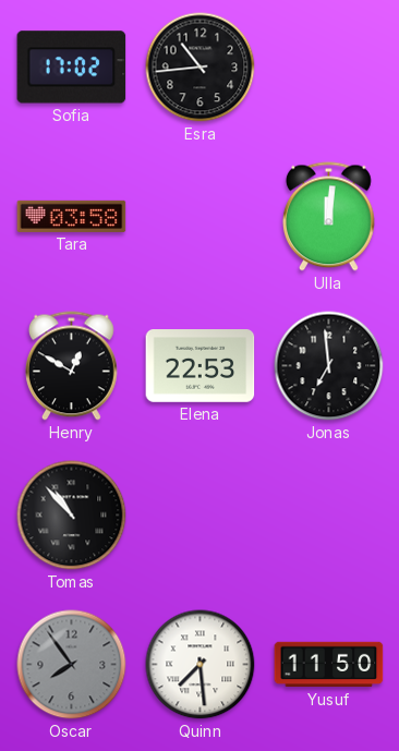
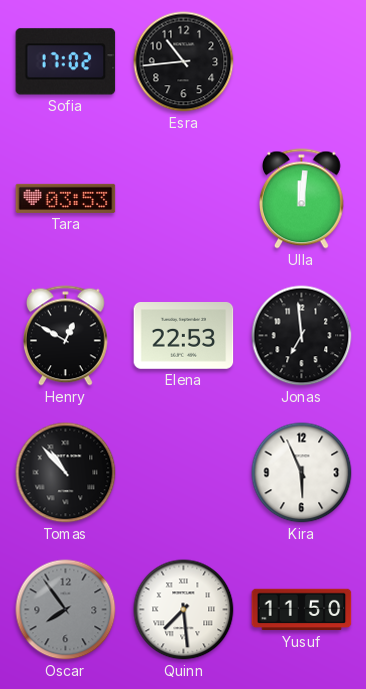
Tara: 03:58 -> 03:53 (66, 198)
Kira: none -> 5:56 (302, 473)
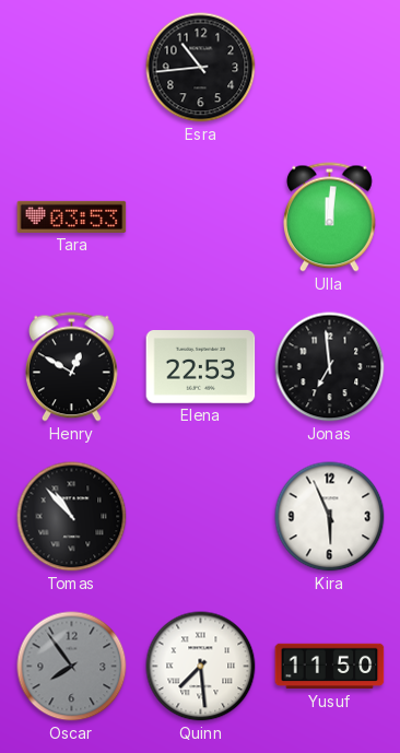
Sofia: 17:02 -> none (66, 62)
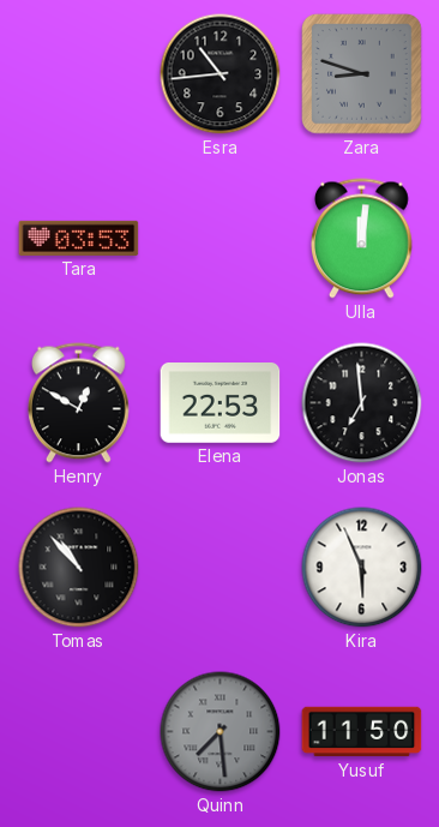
Zara: none -> 8:48 (362, 74)
Oscar: 7:54 -> none (72, 667)
Quinn dial: white -> grey (221, 732)
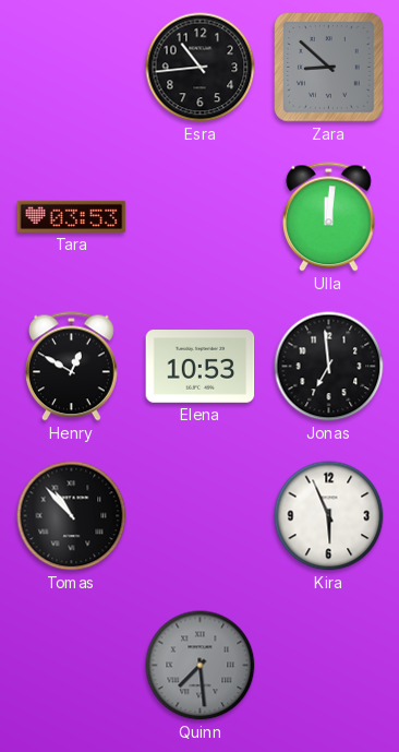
Zara: 8:48 -> 8:52 (329, 68)
Elena: 22:53 -> 10:53 (201, 367)
Yusuf: 11:50 -> none (362, 732)
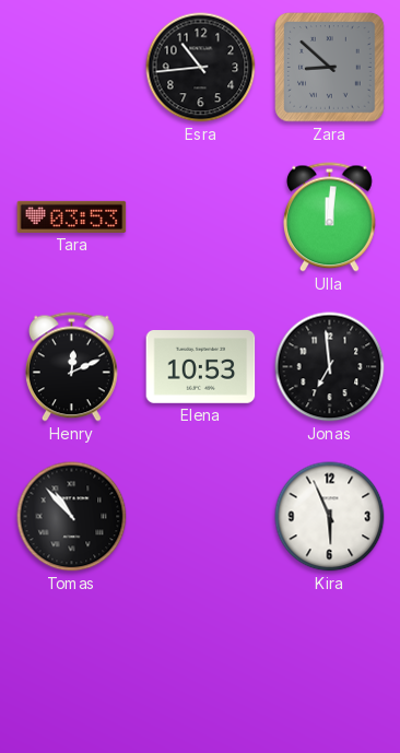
Henry: 12:50 -> 12:11 (71, 367)
Quinn: 7:29 -> none (201, 666)
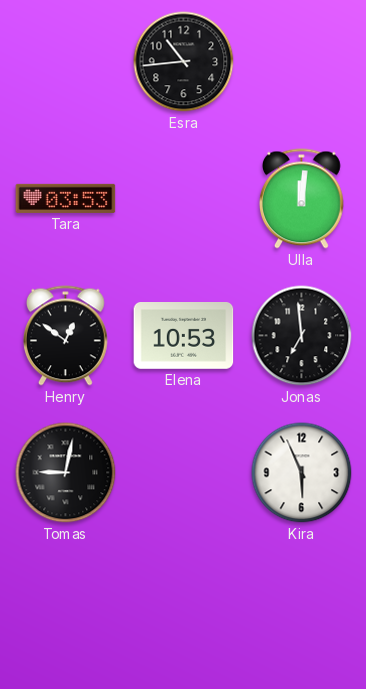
Zara: 8:52 -> none (330, 68)
Henry: 12:11 -> 12:51 (65, 336)
Tomas: 10:53 -> 9:02 (66, 473)
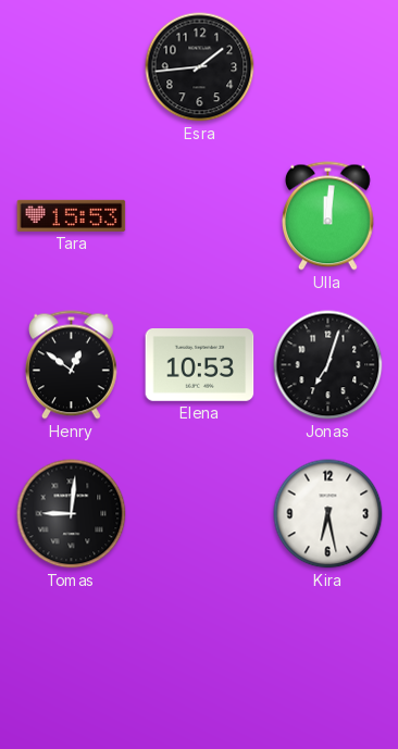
Esra: 10:44 -> 1:44 (200, 67)
Tara: 03:53 -> 15:53 (72, 215)
Jonas: 6:59 -> 7:03 (328, 365)
Tomas: 9:02 -> 9:01 (72, 514)
Kira: 5:56 -> 6:28 (328, 514)
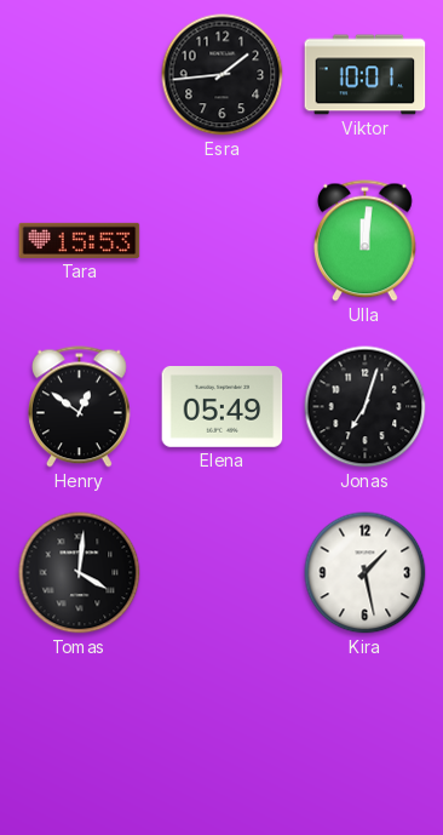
Viktor: none -> 10:01 (366, 75)
Elena: 10:53 -> 05:49 (223, 407)
Tomas: 9:01 -> 4:01 (80, 573)
Kira: 6:28 -> 1:28 (366, 573)
